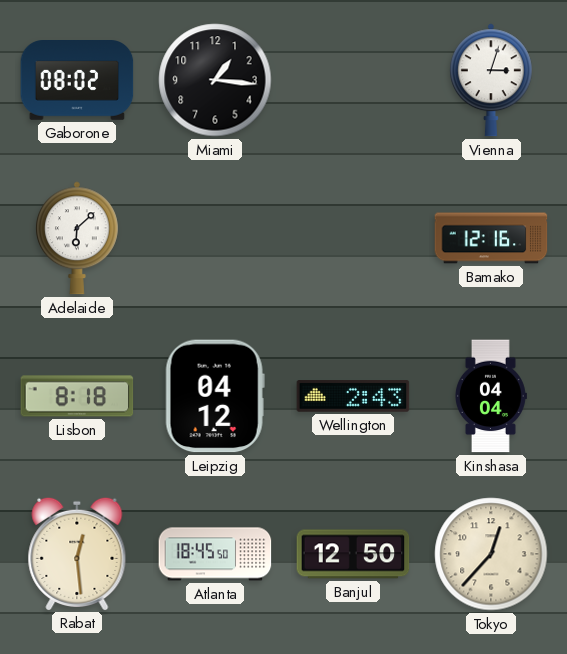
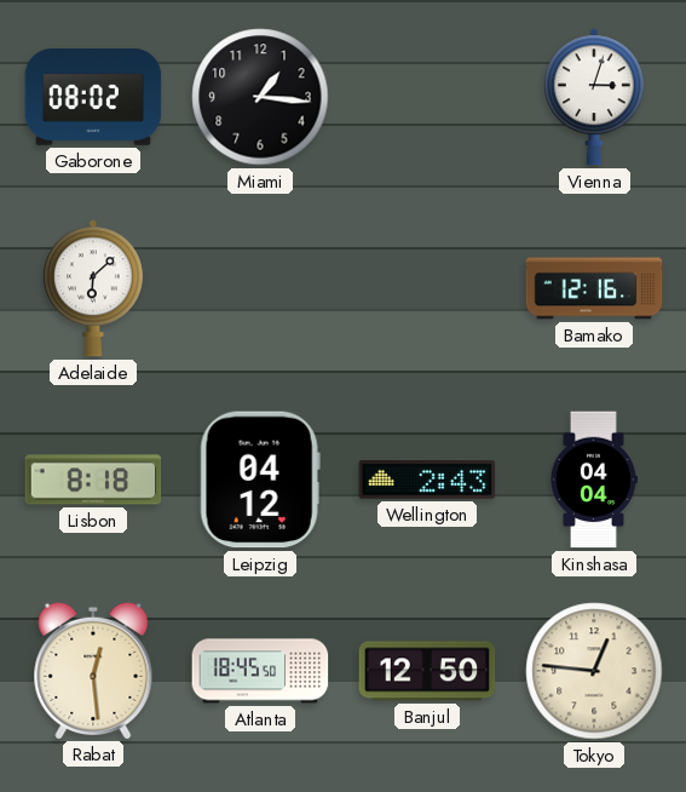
Tokyo: 12:37 -> 12:46 (594, 671)
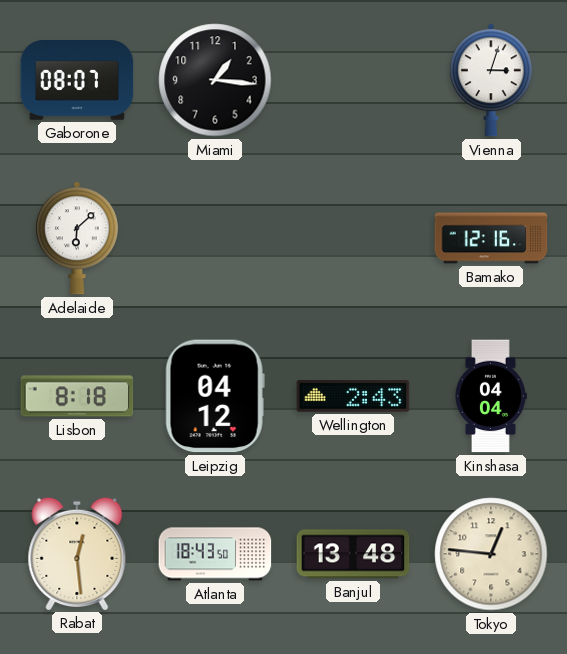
Gaborone: 08:02 -> 08:07 (77, 81)
Atlanta: 18:45 -> 18:43 (215, 554)
Banjul: 12:50 -> 13:48 (353, 554)
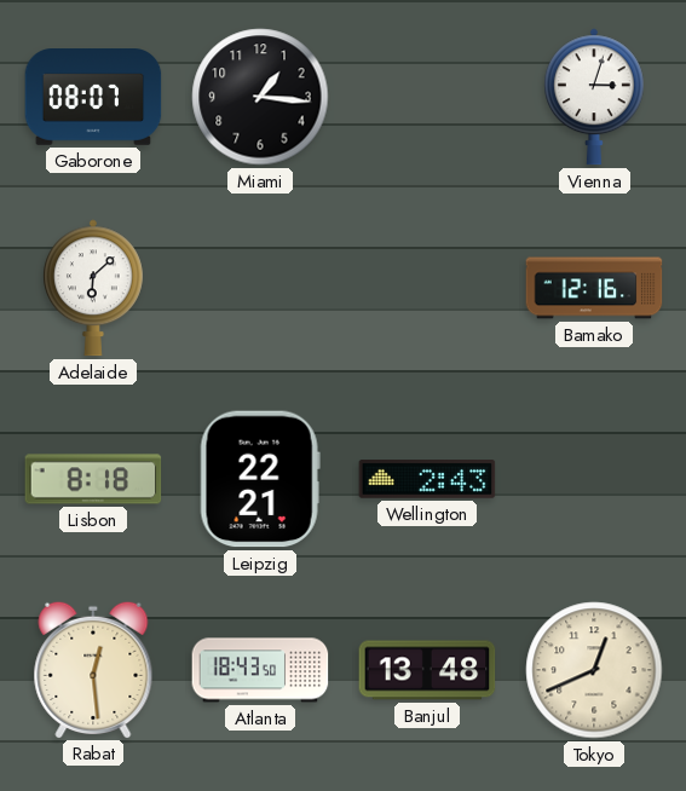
Leipzig: 04:12 -> 22:21 (260, 479)
Kinshasa: 04:04 -> none (490, 396)
Tokyo: 12:46 -> 12:41 (594, 670)
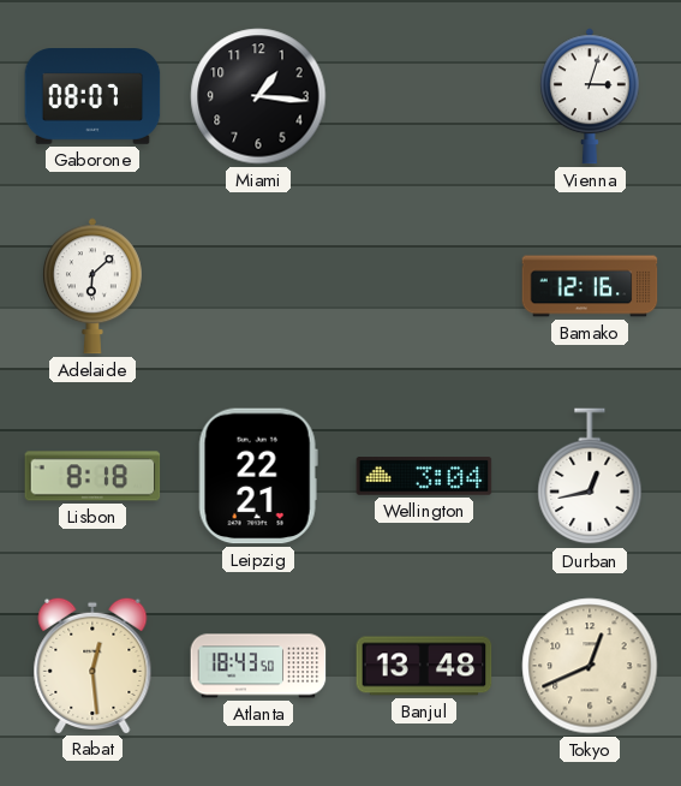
Wellington: 2:43 -> 3:04 (424, 476)
Durban: none -> 12:43 (590, 477)
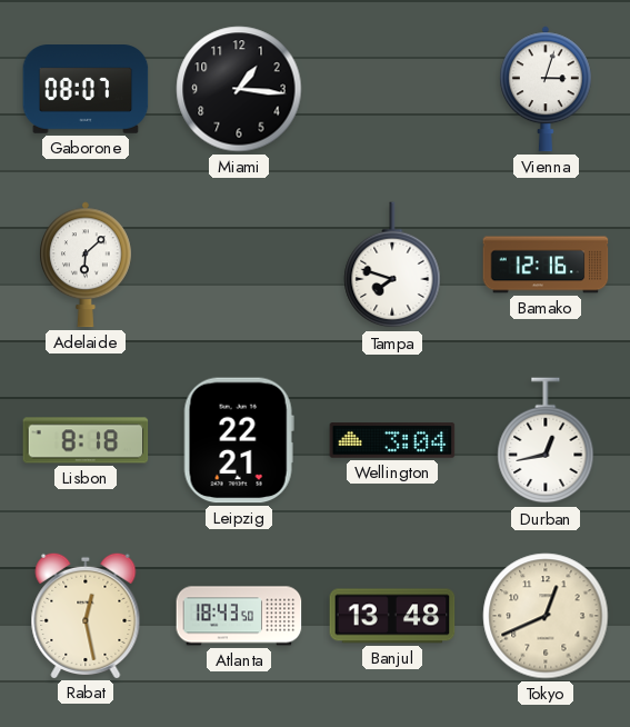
Tampa: none -> 7:48 (392, 266)
Rabat: 12:29 -> 12:28 (86, 615)
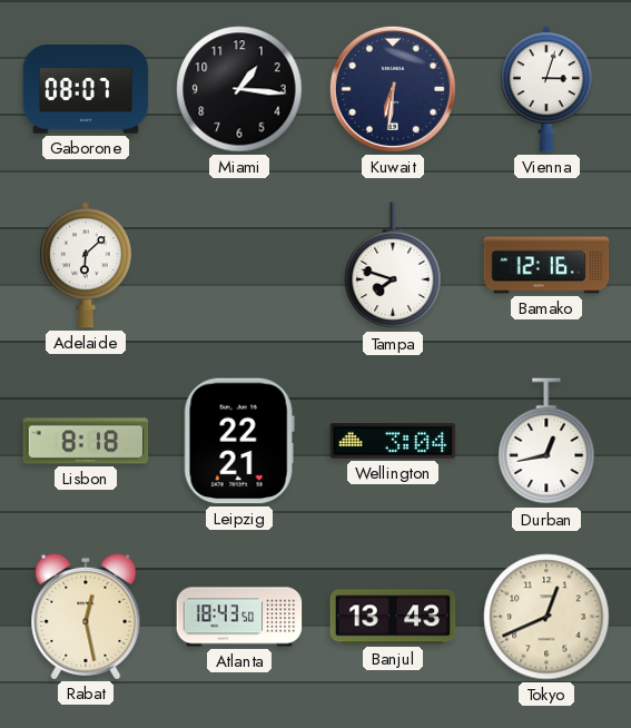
Kuwait: none -> 6:31 (393, 89)
Banjul: 13:48 -> 13:43 (393, 617)
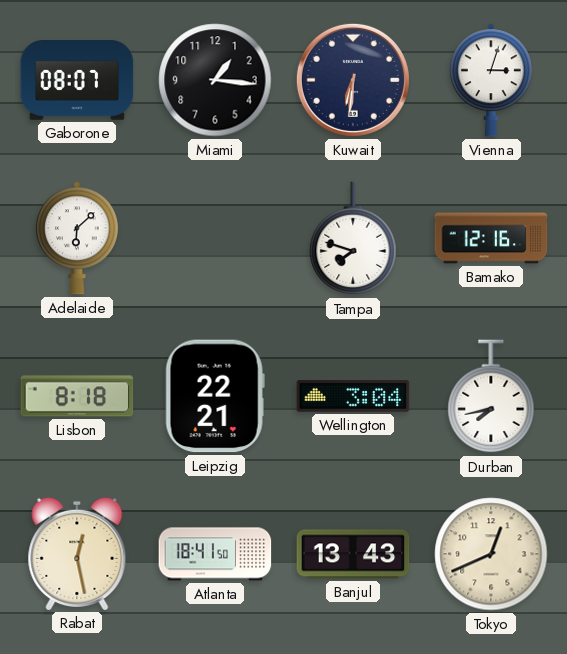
Durban: 12:43 -> 7:43 (491, 397)
Atlanta: 18:43 -> 18:41 (215, 554)
